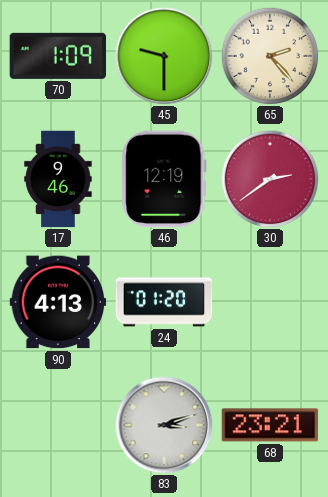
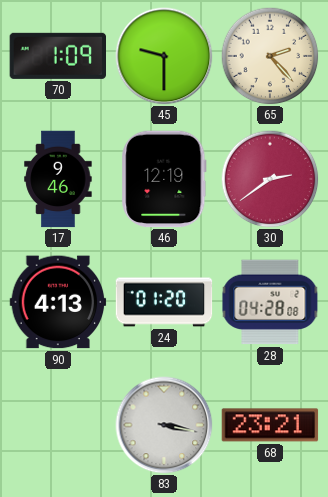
28: none -> 04:28 (270, 302)
83: 3:12 -> 3:17 (164, 425)
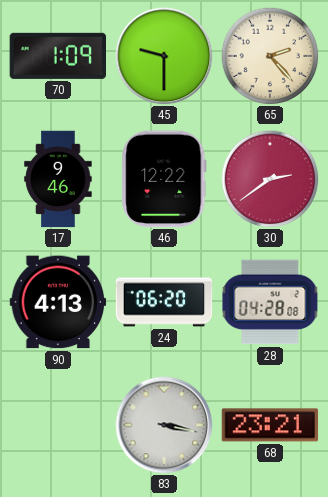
46: 12:19 -> 12:22 (164, 179)
24: 01:20 -> 06:20 (164, 302)
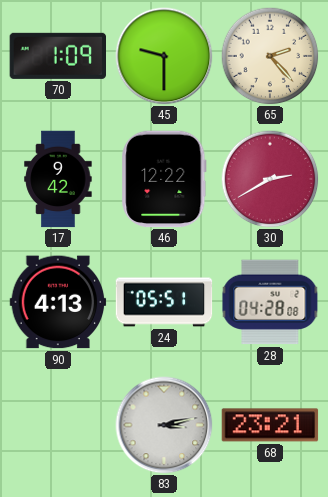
17: 9:46 -> 9:42 (58, 179)
30: 2:39 -> 2:40 (270, 179)
24: 06:20 -> 05:51 (164, 302)
83: 3:17 -> 3:13 (164, 425)
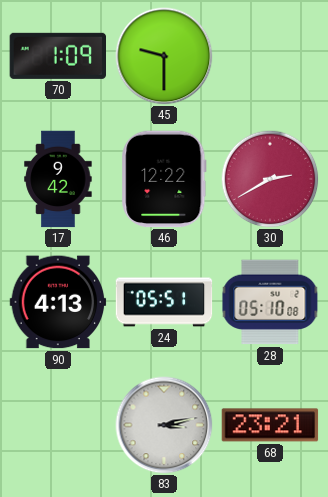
65: 2:23 -> none (270, 56)
28: 04:28 -> 05:10 (270, 302)
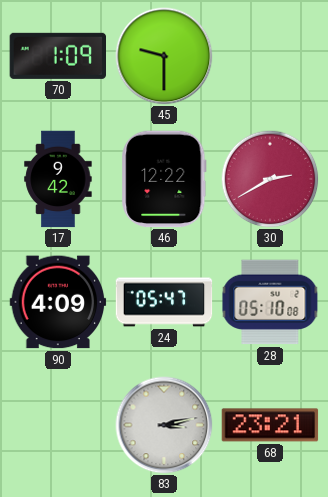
90: 4:13 -> 4:09 (58, 302)
24: 05:51 -> 05:47 (164, 302)
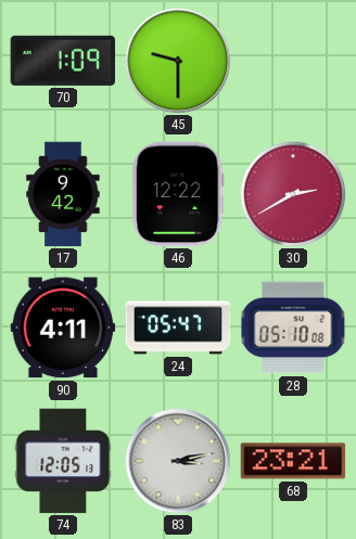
90: 4:09 -> 4:11 (63, 328)
74: none -> 12:05 (63, 461)
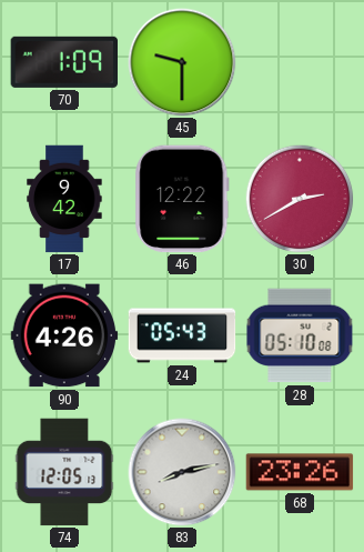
90: 4:11 -> 4:26 (64, 335)
24: 05:47 -> 05:43 (182, 335)
83: 3:13 -> 8:13 (182, 472)
68: 23:21 -> 23:26 (300, 472)
